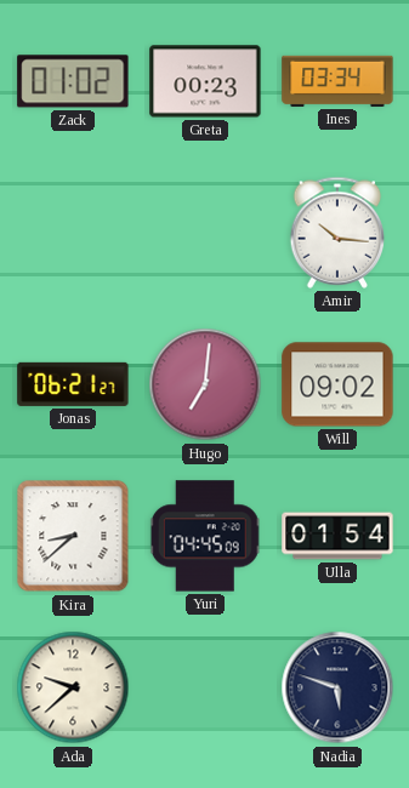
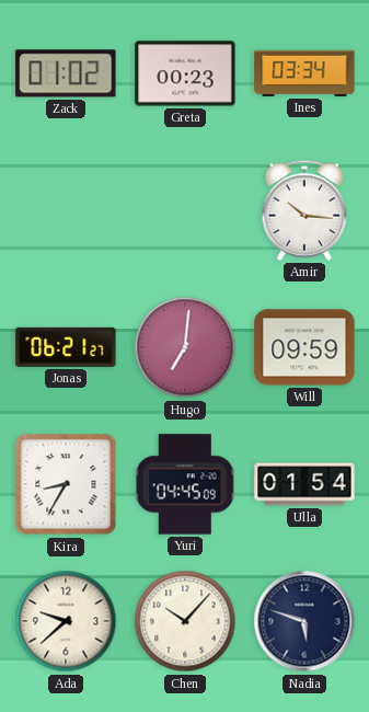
Will: 09:02 -> 09:59 (304, 347)
Kira: 8:38 -> 8:35 (66, 484)
Chen: none -> 10:07 (185, 621)
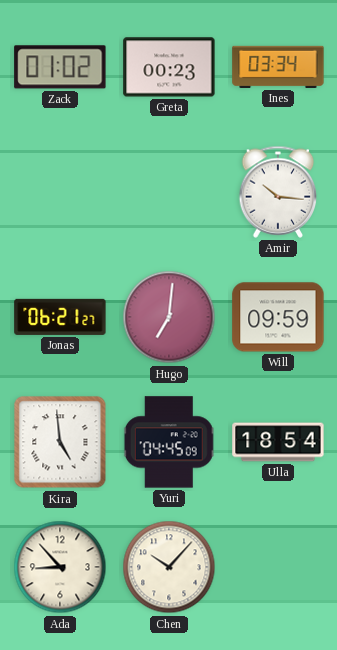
Kira: 8:35 -> 4:59 (60, 442)
Ulla: 01:54 -> 18:54 (278, 442)
Ada: 9:38 -> 8:53 (60, 567)
Nadia: 5:48 -> none (304, 621)
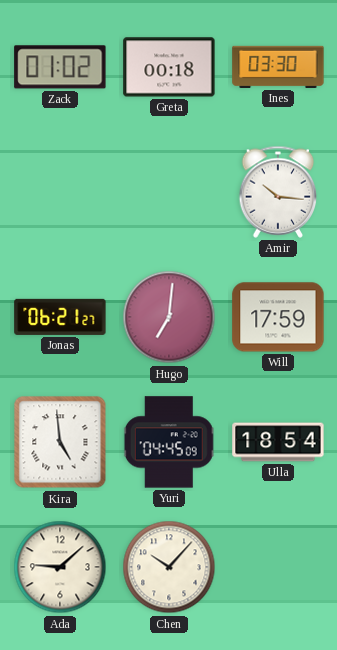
Greta: 00:23 -> 00:18 (169, 67)
Ines: 03:34 -> 03:30 (278, 67)
Will: 09:59 -> 17:59 (278, 317)
Ada: 8:53 -> 9:08 (60, 567)
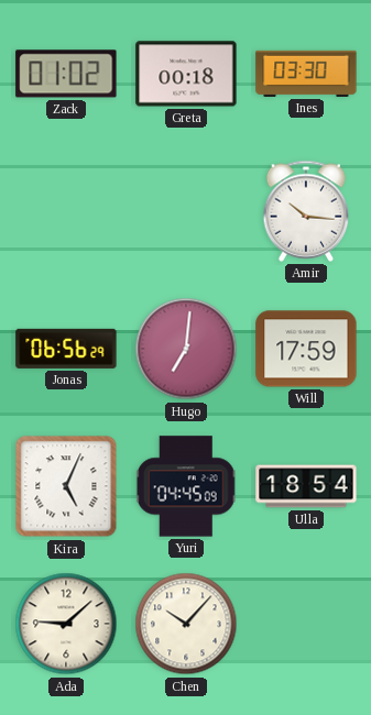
Jonas: 06:21 -> 06:56 (66, 349)
Kira: 4:59 -> 5:04 (66, 486)
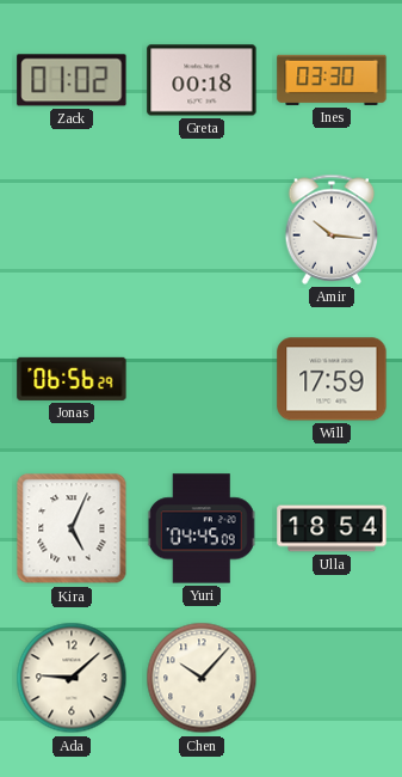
Hugo: 7:01 -> none (186, 349)
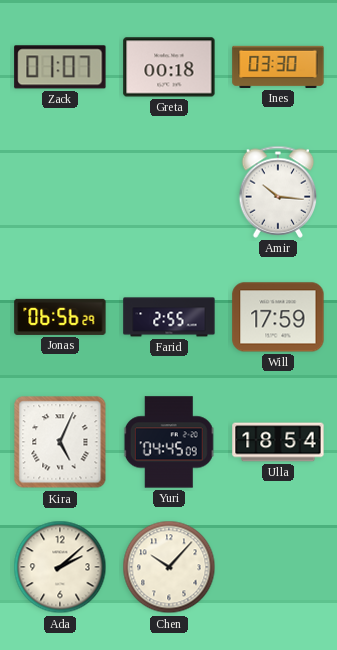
Zack: 01:02 -> 01:07 (60, 67)
Farid: none -> 2:55 (169, 317)
Ada: 9:08 -> 2:08 (60, 567)
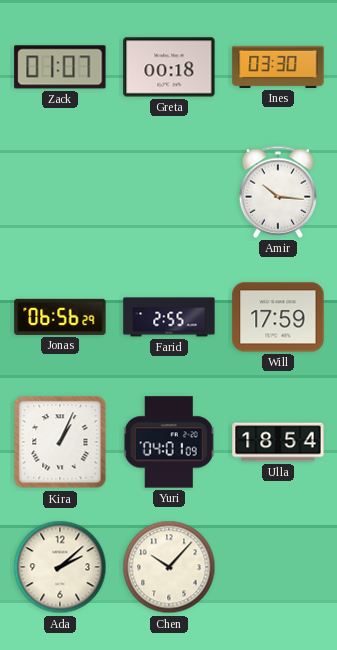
Kira: 5:04 -> 1:04 (60, 442)
Yuri: 04:45 -> 04:01 (169, 442)
